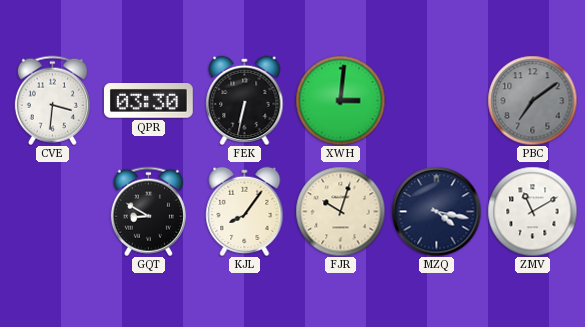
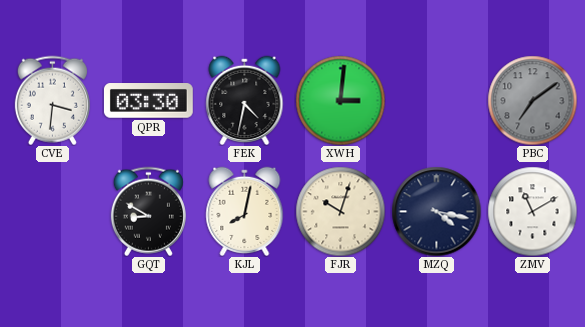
FEK: 6:32 -> 4:32 (245, 100)
KJL: 8:06 -> 8:02 (245, 211)
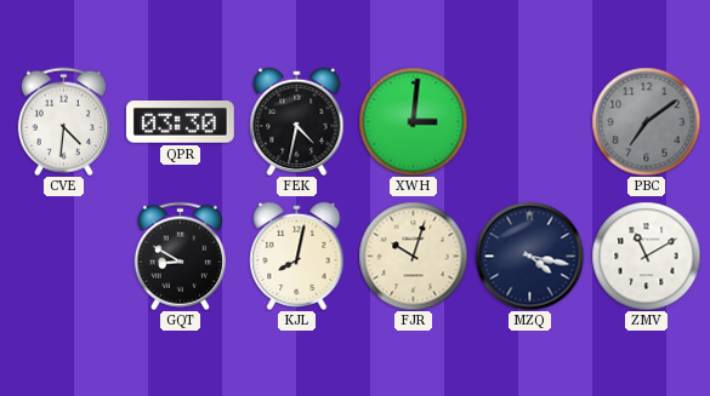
CVE: 3:31 -> 4:31 (63, 121)
